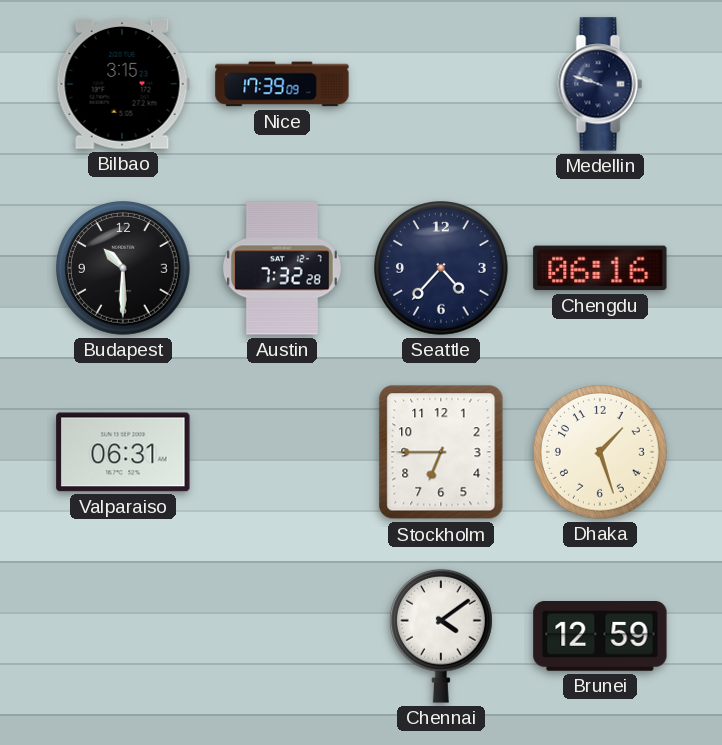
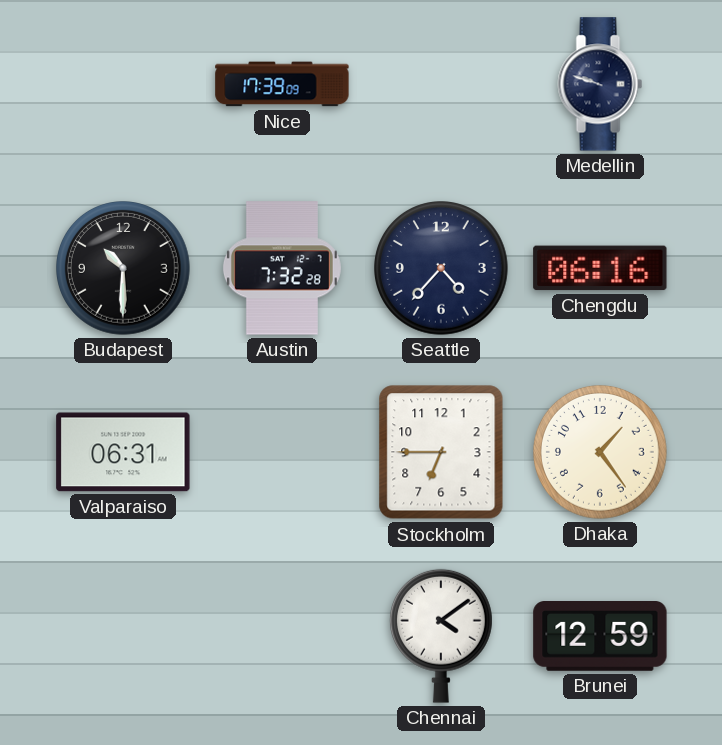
Bilbao: 3:15 -> none (123, 84)
Dhaka: 1:27 -> 1:24 (601, 453)
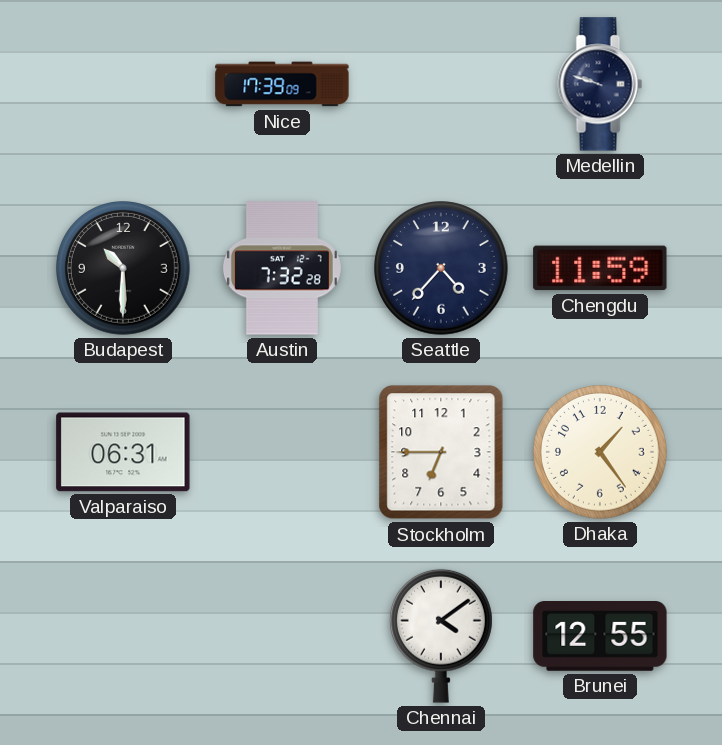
Chengdu: 06:16 -> 11:59 (600, 268)
Brunei: 12:59 -> 12:55 (600, 637)
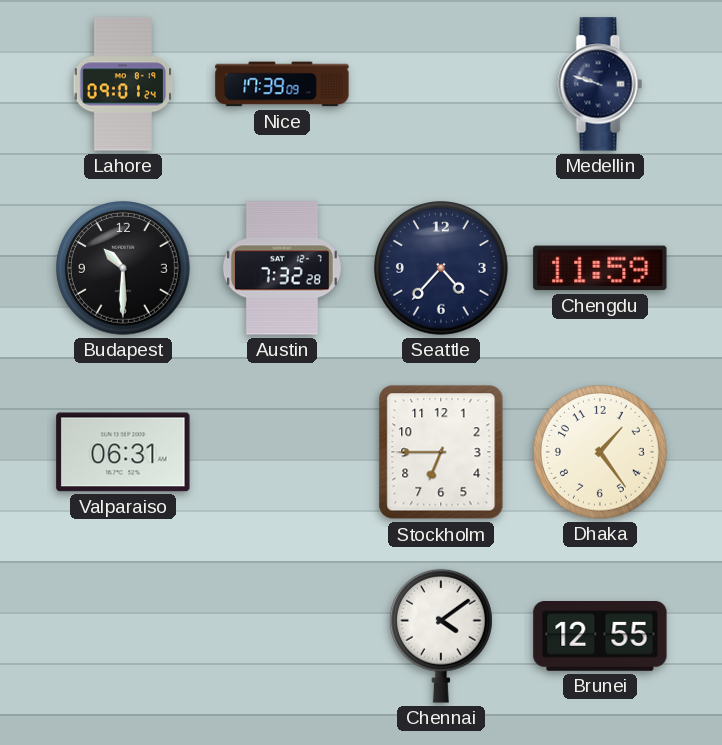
Lahore: none -> 09:01 (123, 84)
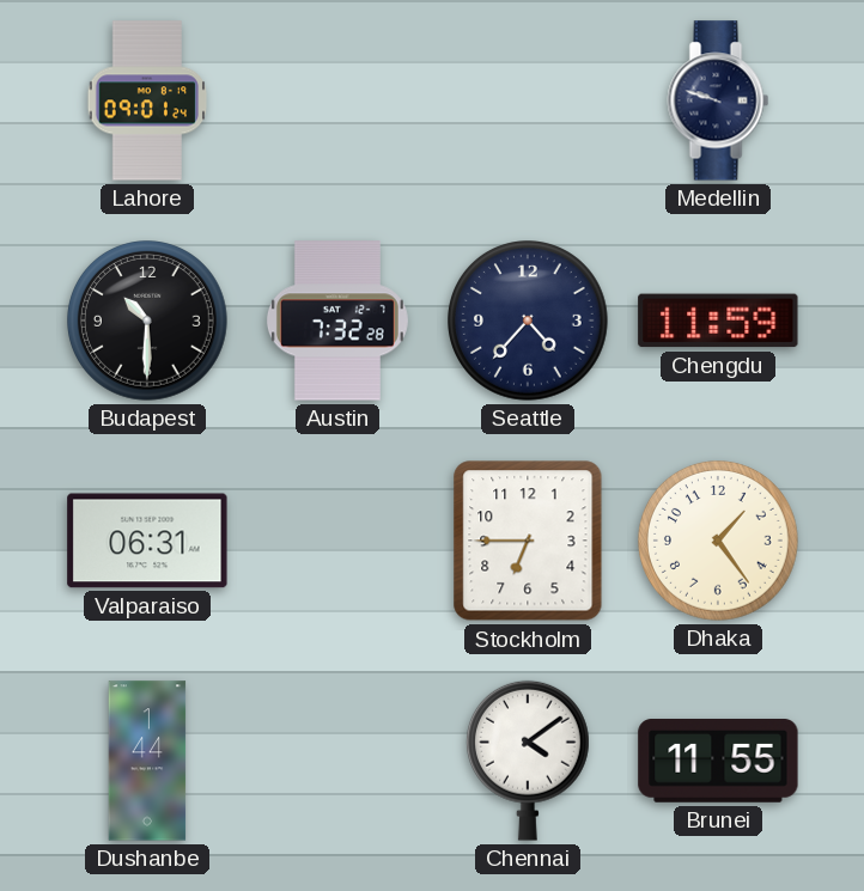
Nice: 17:39 -> none (282, 84)
Dushanbe: none -> 1:44 (147, 761)
Brunei: 12:55 -> 11:55 (718, 762)
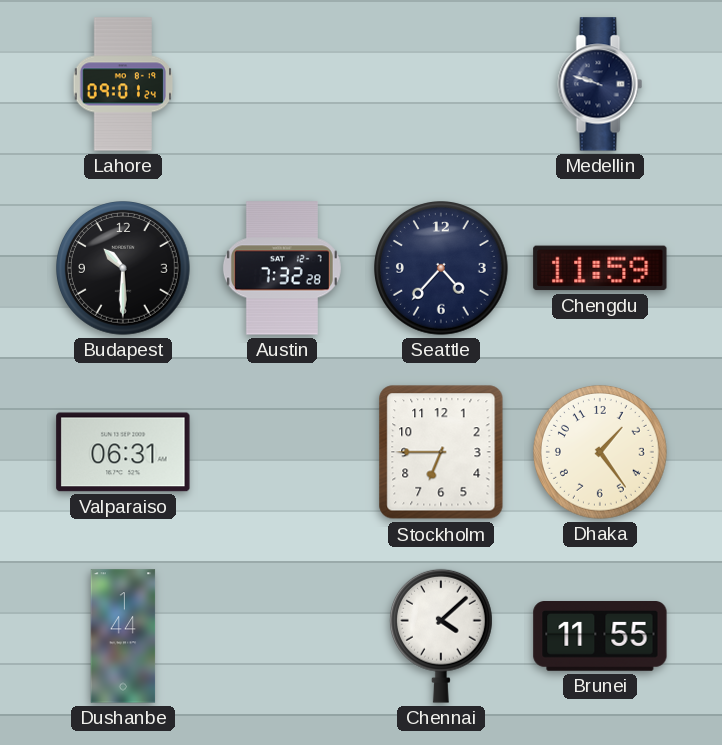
Chennai: 4:09 -> 4:08 (441, 636)
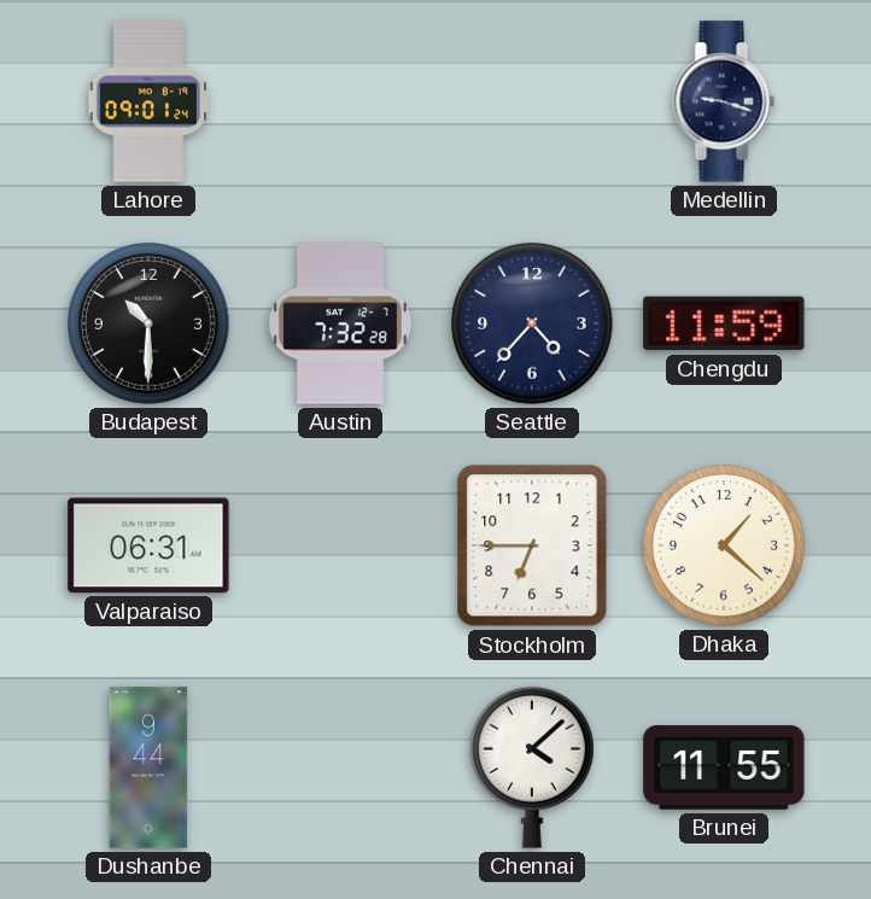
Medellin: 9:48 -> 9:18 (724, 101)
Dhaka: 1:24 -> 1:22 (725, 547)
Dushanbe: 1:44 -> 9:44 (148, 767)
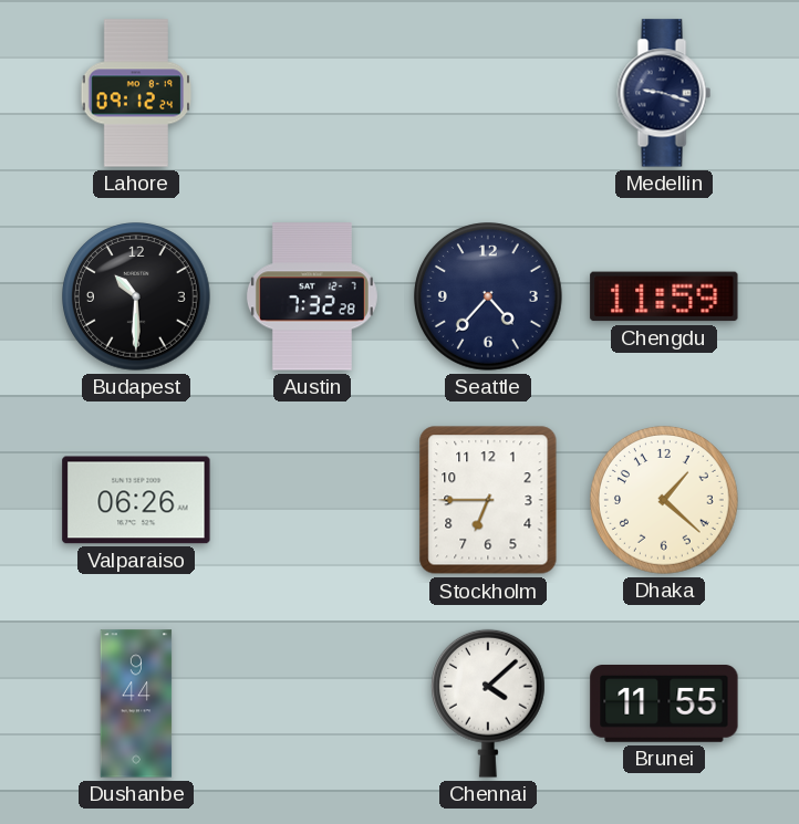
Lahore: 09:01 -> 09:12 (136, 93)
Valparaiso: 06:31 -> 06:26 (136, 500)
